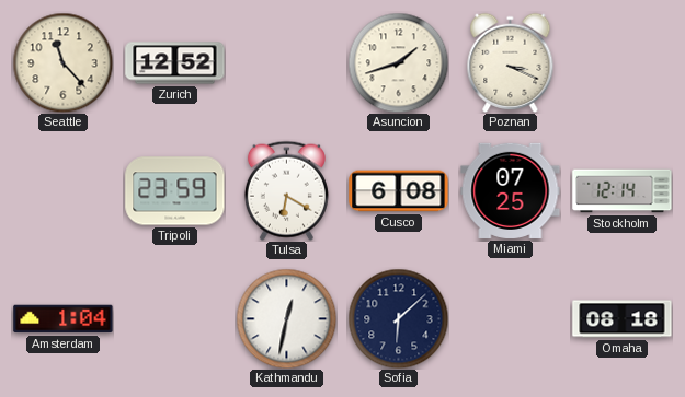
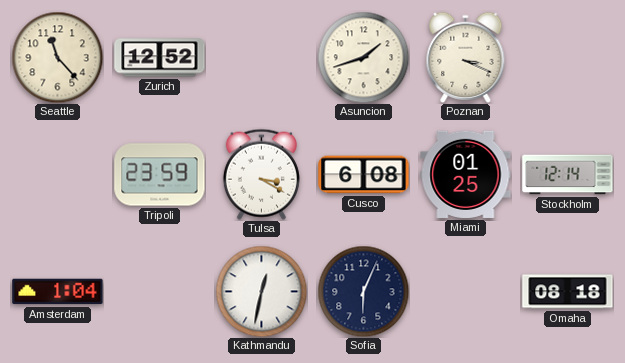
Tulsa: 6:20 -> 3:20 (261, 174)
Miami: 07:25 -> 01:25 (466, 174)
Sofia: 6:08 -> 6:04 (363, 291)
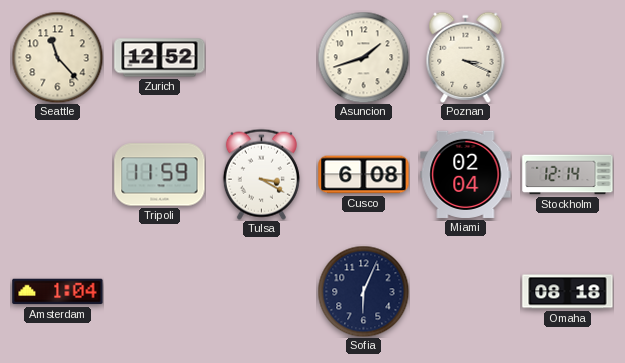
Tripoli: 23:59 -> 11:59 (160, 175)
Miami: 01:25 -> 02:04 (466, 174)
Kathmandu: 12:32 -> none (261, 291)
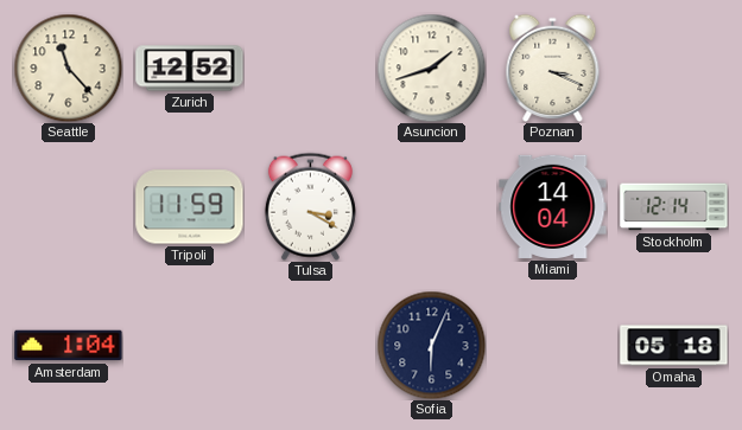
Cusco: 6:08 -> none (364, 175)
Miami: 02:04 -> 14:04 (553, 206)
Omaha: 08:18 -> 05:18 (674, 346)
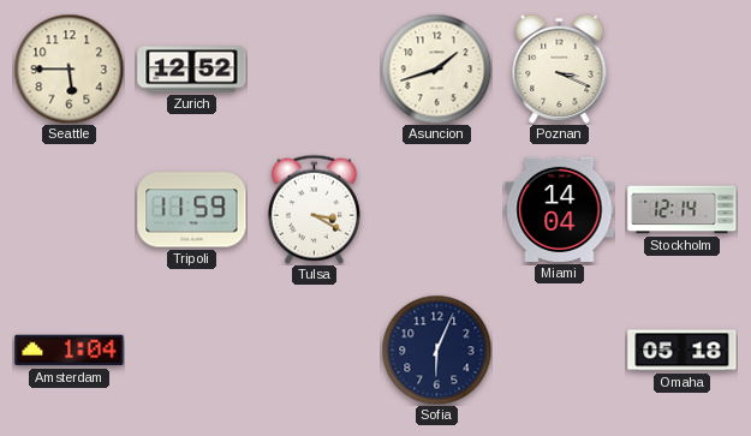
Seattle: 11:23 -> 5:45 (68, 68)
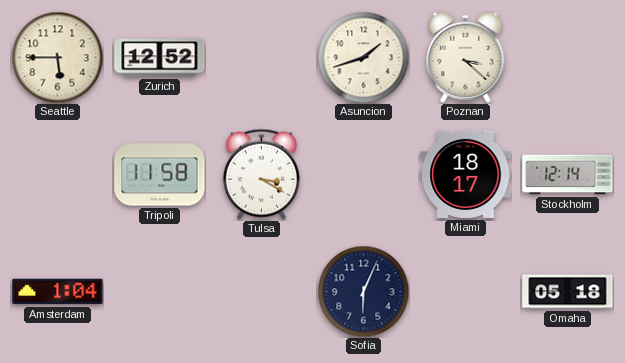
Poznan: 3:19 -> 3:22 (466, 57)
Tripoli: 11:59 -> 11:58 (160, 175)
Miami: 14:04 -> 18:17 (466, 174)
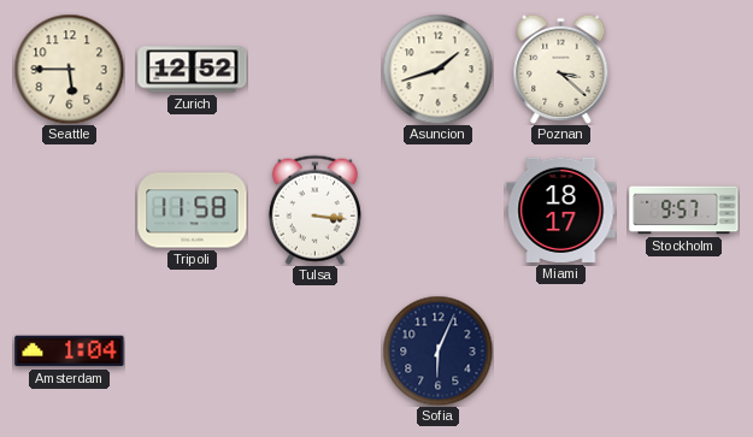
Tulsa: 3:20 -> 3:16 (314, 209)
Stockholm: 12:14 -> 9:57 (684, 211)
Omaha: 05:18 -> none (568, 292)
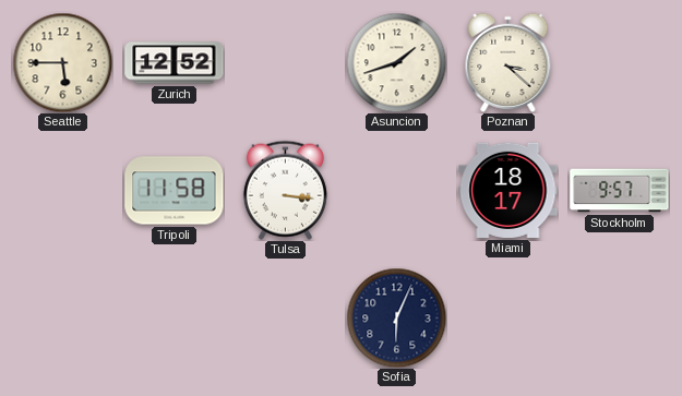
Amsterdam: 1:04 -> none (70, 352)
